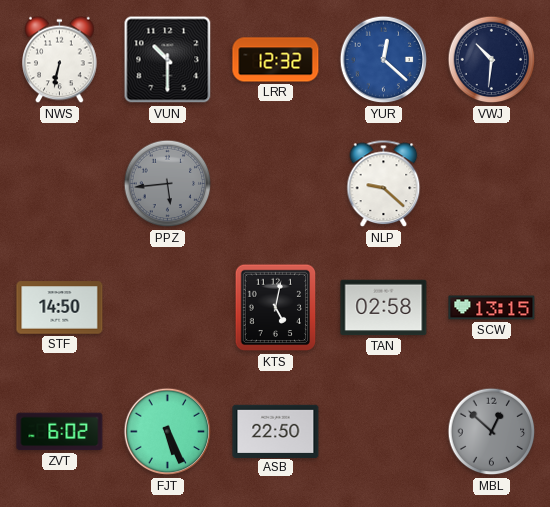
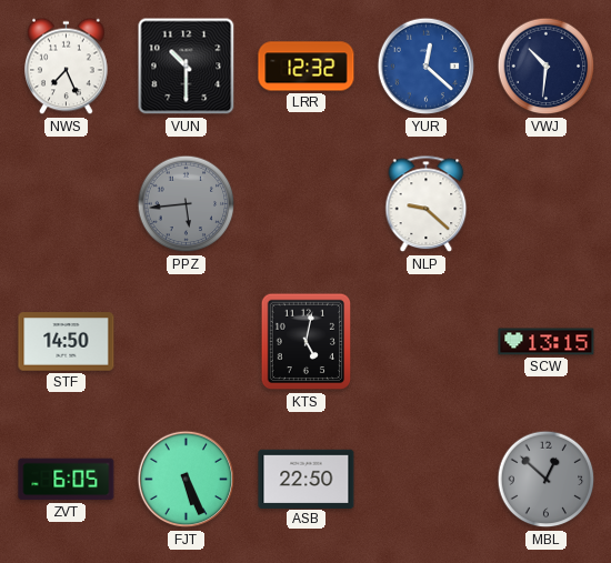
NWS: 6:32 -> 7:26 (67, 67)
TAN: 02:58 -> none (384, 308)
ZVT: 6:02 -> 6:05 (67, 480)
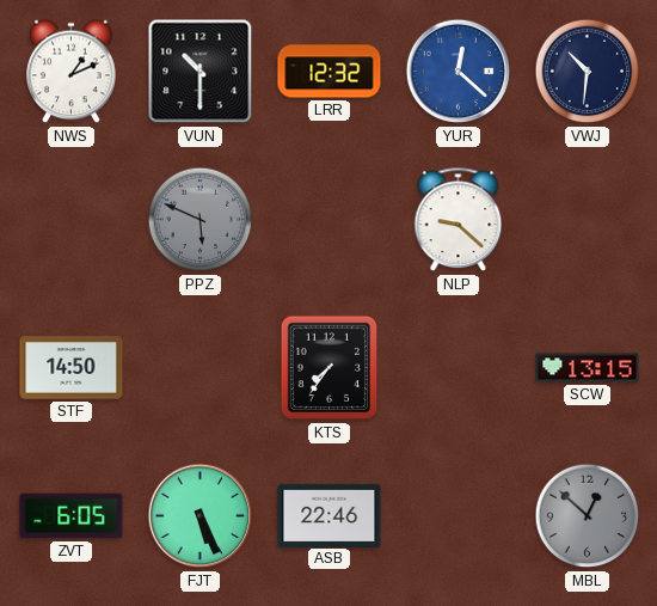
NWS: 7:26 -> 1:11 (72, 72)
PPZ: 5:44 -> 5:49 (201, 220)
KTS: 5:02 -> 7:36 (330, 368)
ASB: 22:50 -> 22:46 (330, 515)
